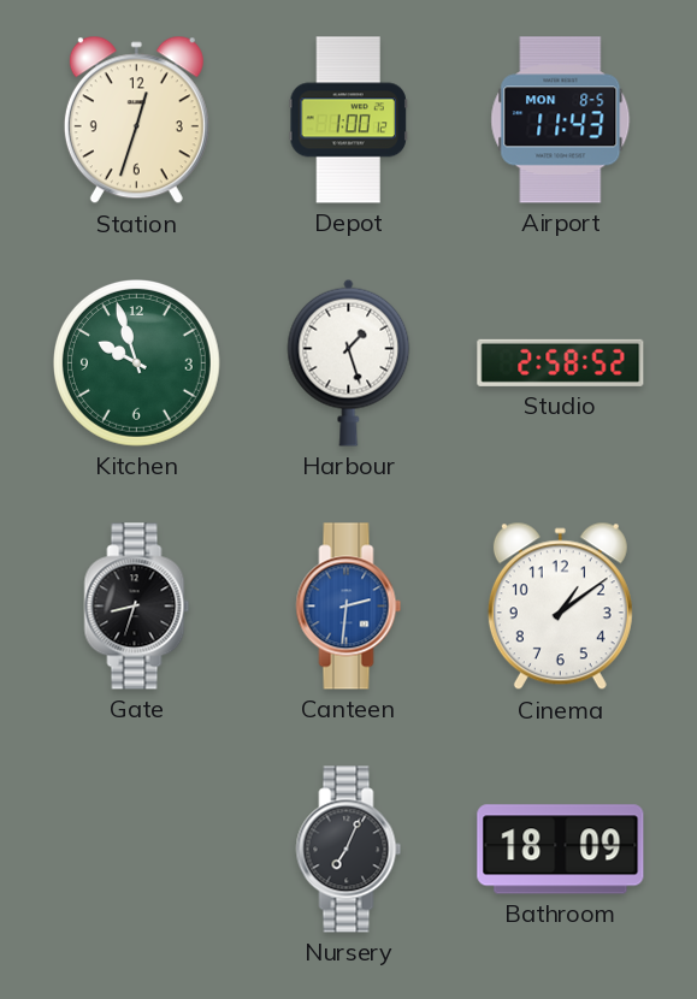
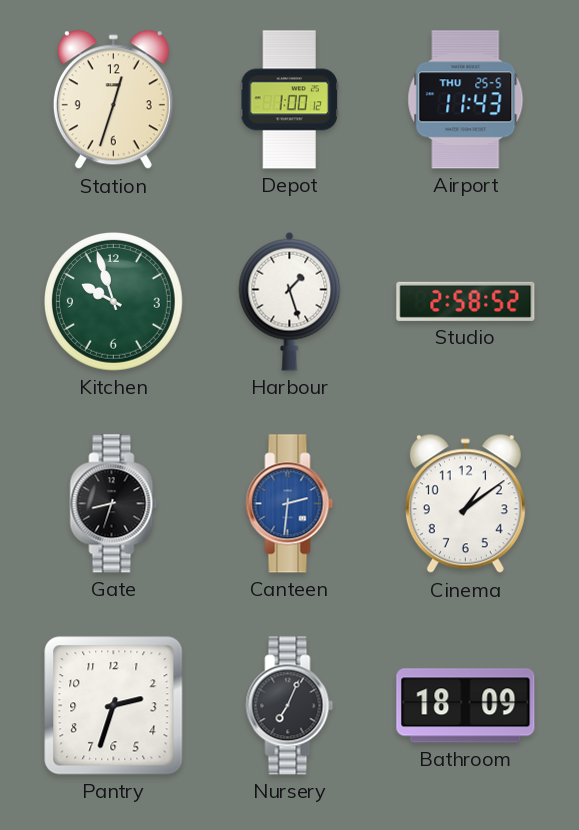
Airport date: MON 8-5 -> THU 25-5 (466, 100)
Pantry: none -> 2:33 (114, 706)
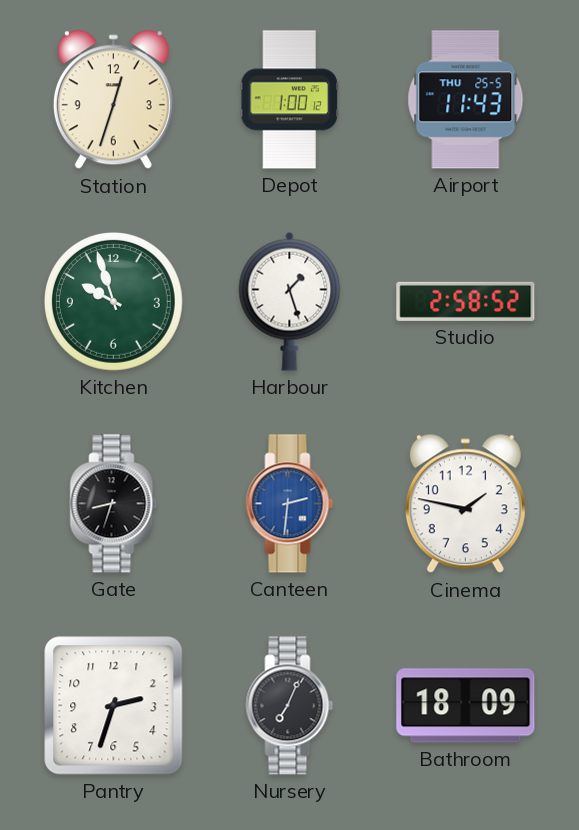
Cinema: 1:09 -> 1:47 (465, 504)
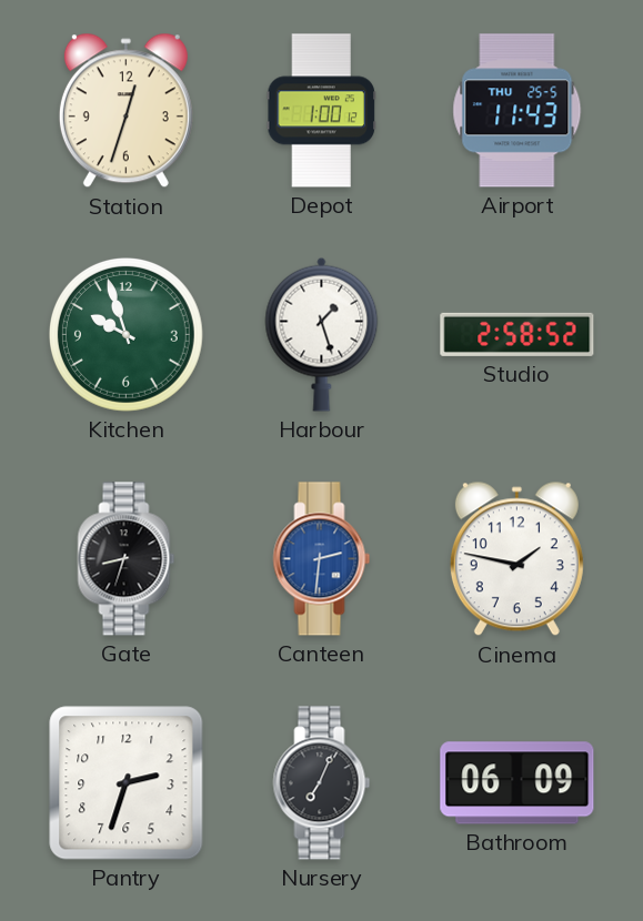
Bathroom: 18:09 -> 06:09 (518, 783)
